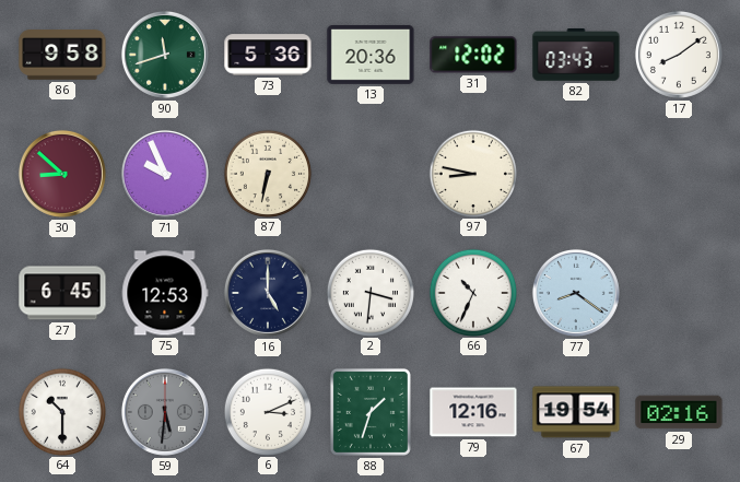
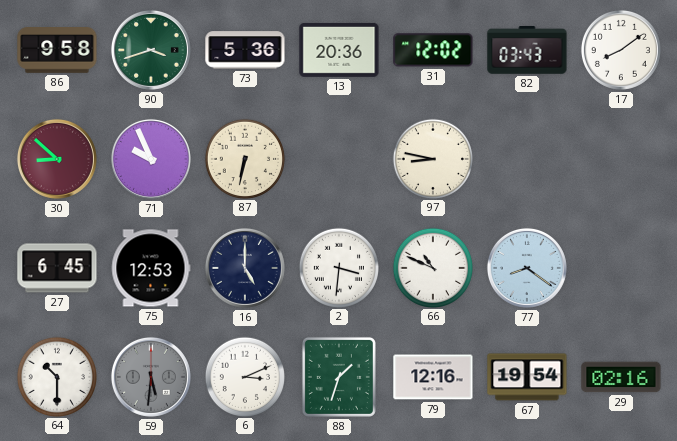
90: 11:42 -> 3:42 (151, 50)
66: 10:34 -> 10:49 (432, 267)
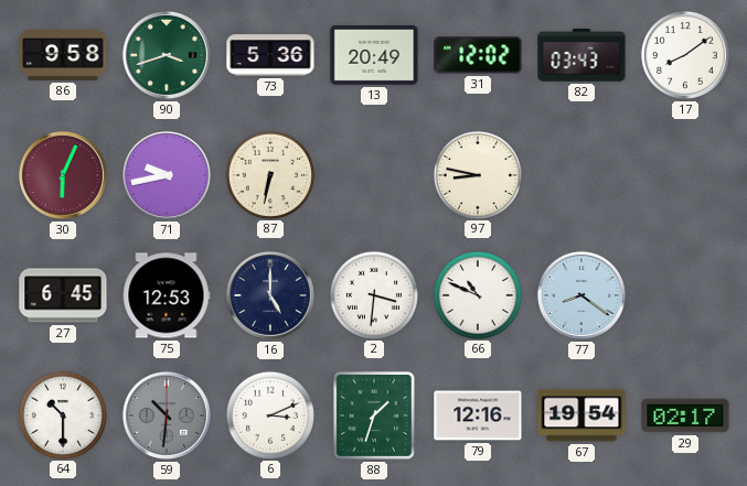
13: 20:36 -> 20:49 (374, 55)
30: 8:52 -> 6:04 (63, 175)
71: 9:56 -> 9:43 (167, 175)
59: 5:31 -> 10:31 (167, 415)
29: 02:16 -> 02:17 (685, 415)
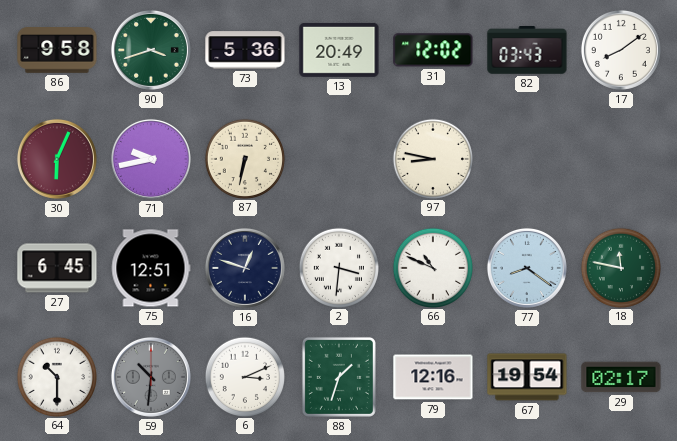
75: 12:53 -> 12:51 (151, 268)
16: 5:00 -> 12:48 (245, 268)
18: none -> 11:47 (620, 267)
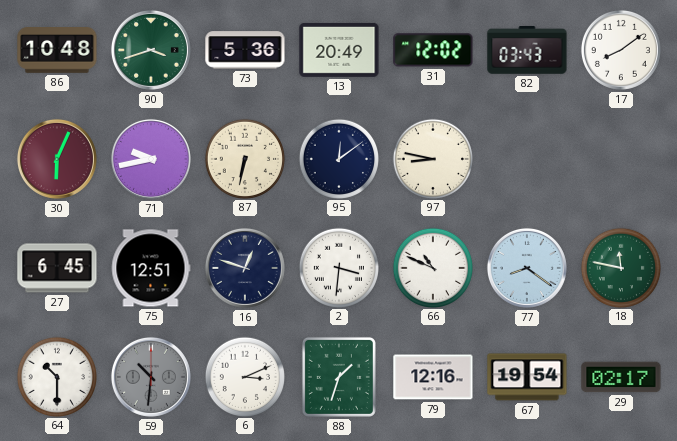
86: 9:58 -> 10:48 (57, 50)
95: none -> 12:09 (338, 158)
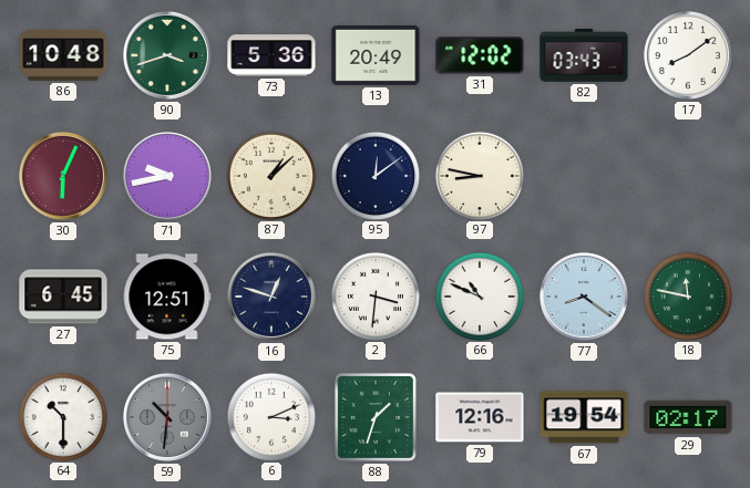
87: 6:32 -> 1:08 (270, 175)
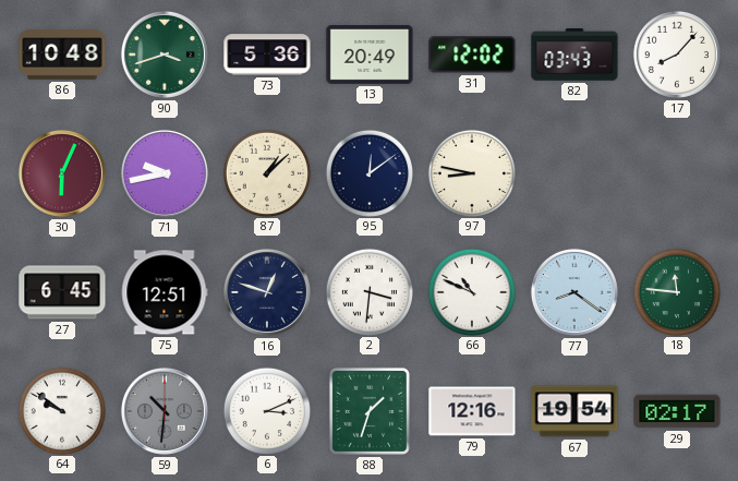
17: 8:09 -> 8:07 (677, 55)
18: 11:47 -> 11:46 (676, 291)
64: 10:30 -> 9:51 (61, 410)
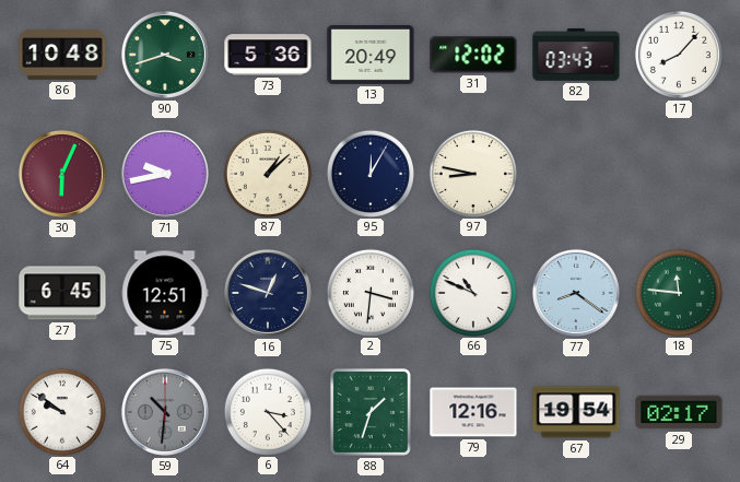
95: 12:09 -> 12:05 (369, 173)
6: 3:11 -> 3:23 (267, 411)
